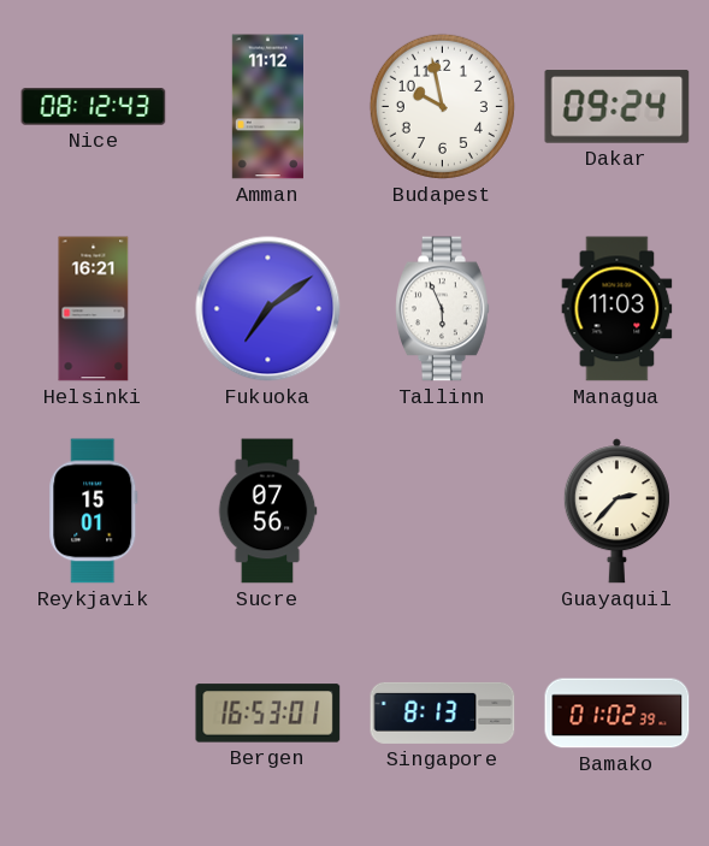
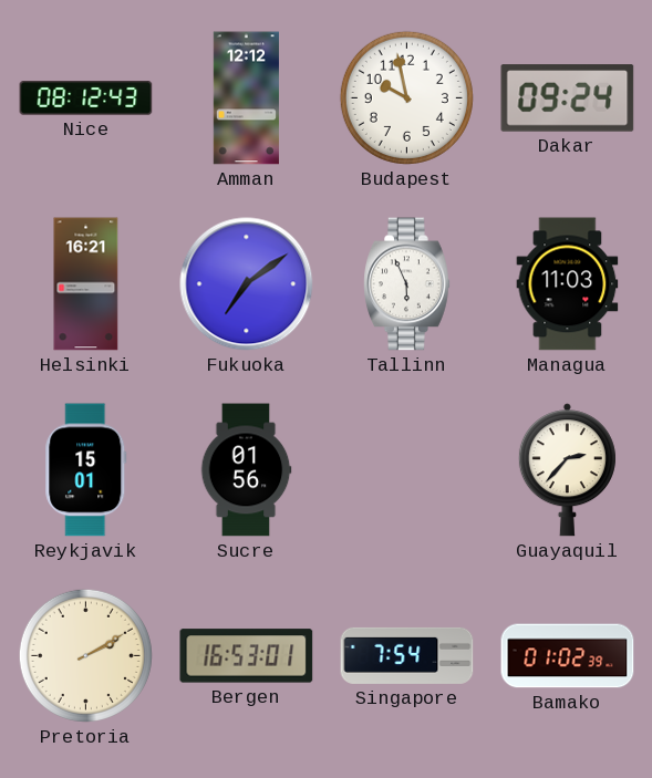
Amman: 11:12 -> 12:12 (246, 98)
Sucre: 07:56 -> 01:56 (246, 470)
Pretoria: none -> 2:10 (85, 655)
Singapore: 8:13 -> 7:54 (407, 655)
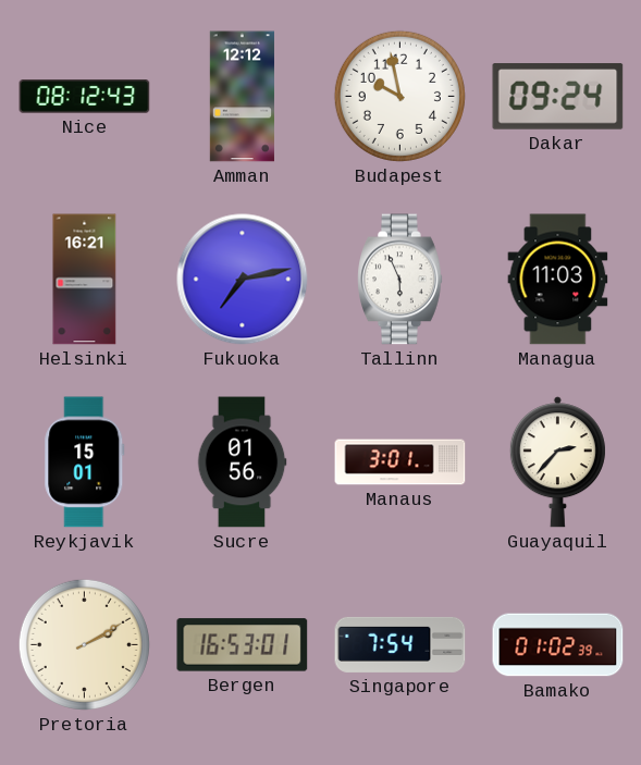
Fukuoka: 7:09 -> 7:13 (243, 280)
Manaus: none -> 3:01 (400, 462)
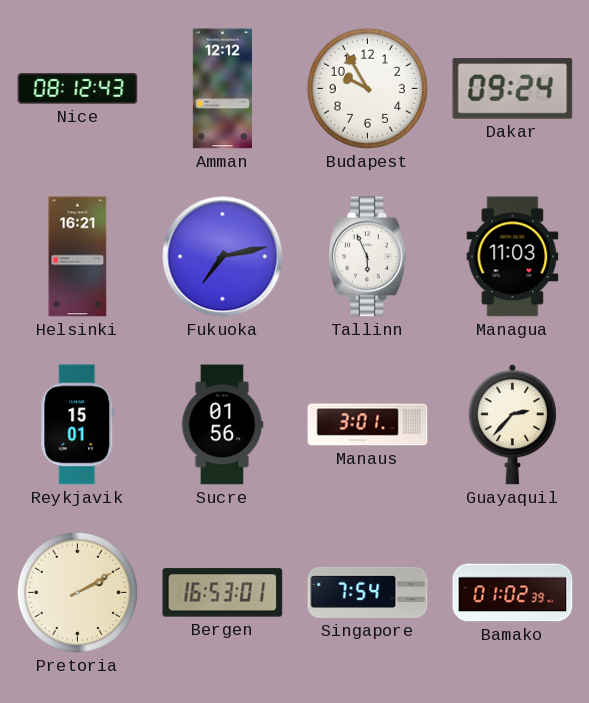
Budapest: 9:58 -> 9:55 (367, 88)
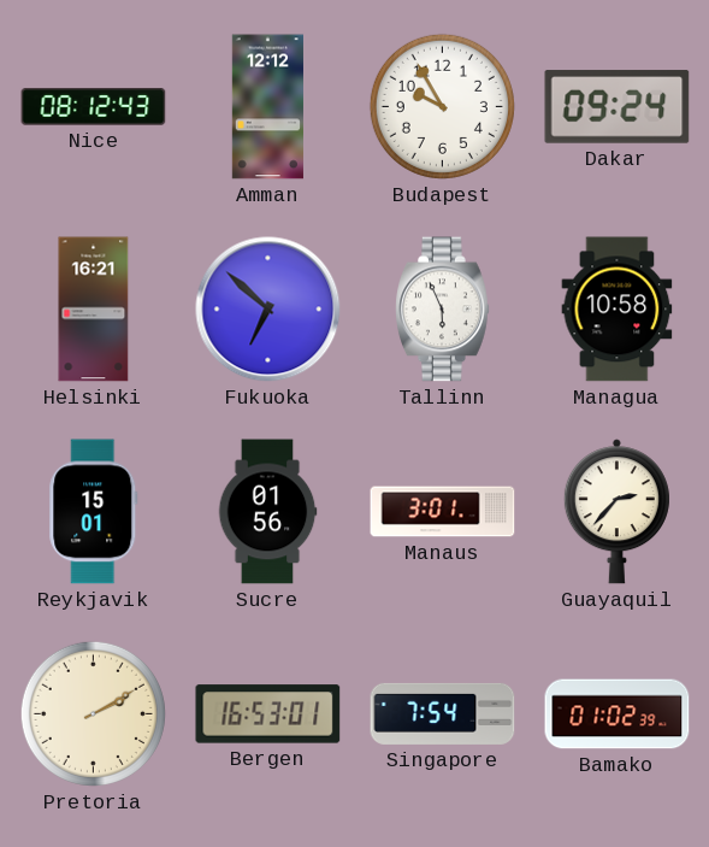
Fukuoka: 7:13 -> 6:52 (268, 310)
Managua: 11:03 -> 10:58 (618, 310)
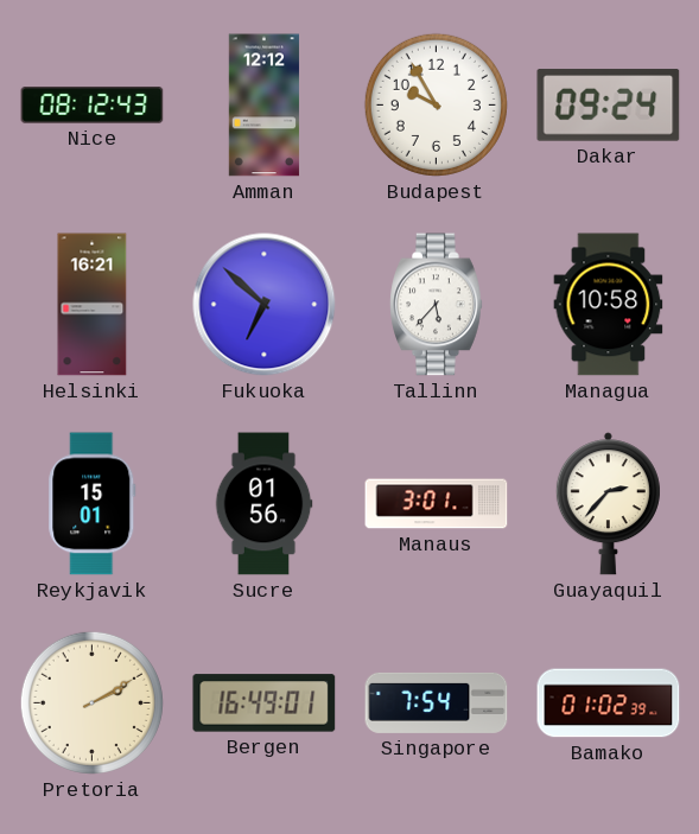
Tallinn: 5:56 -> 5:37 (437, 305)
Bergen: 16:53 -> 16:49 (265, 704)
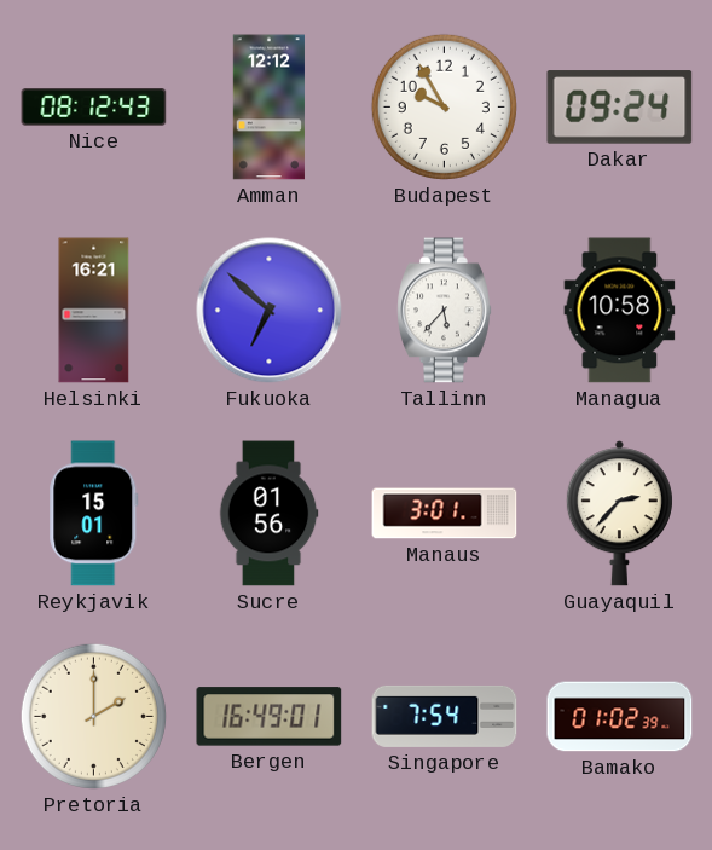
Pretoria: 2:10 -> 2:00 (93, 716)
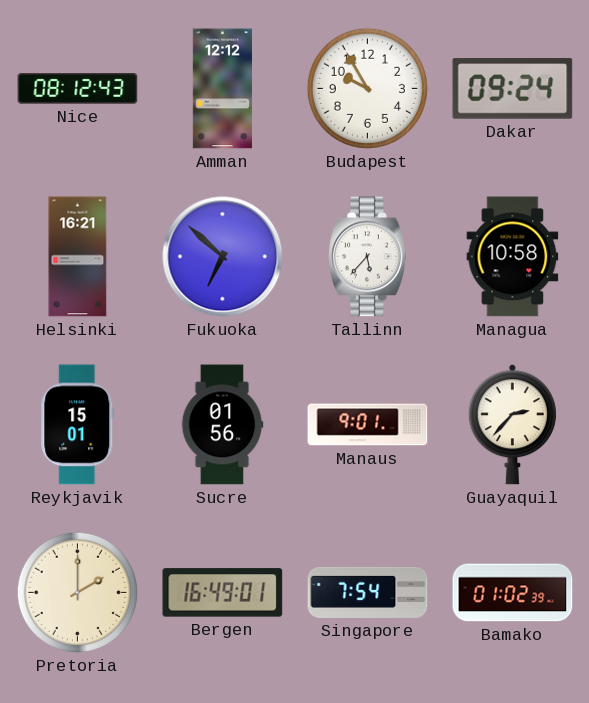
Manaus: 3:01 -> 9:01 (368, 425)
